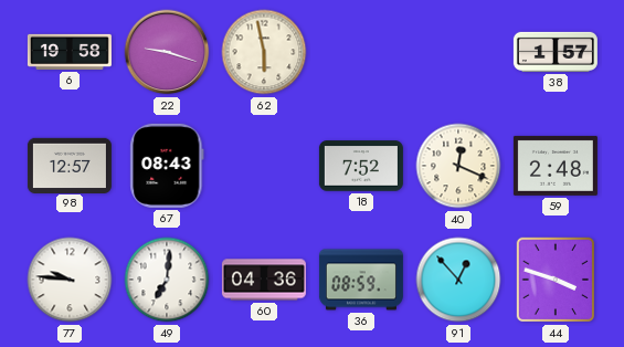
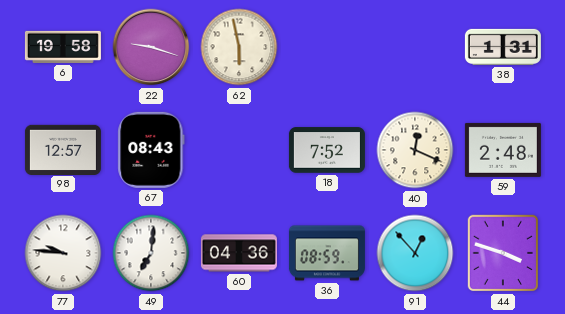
38: 1:57 -> 1:31 (503, 47)
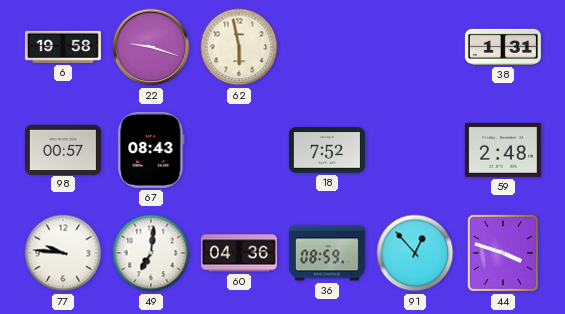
98: 12:57 -> 00:57 (63, 149)
40: 12:19 -> none (415, 150)
